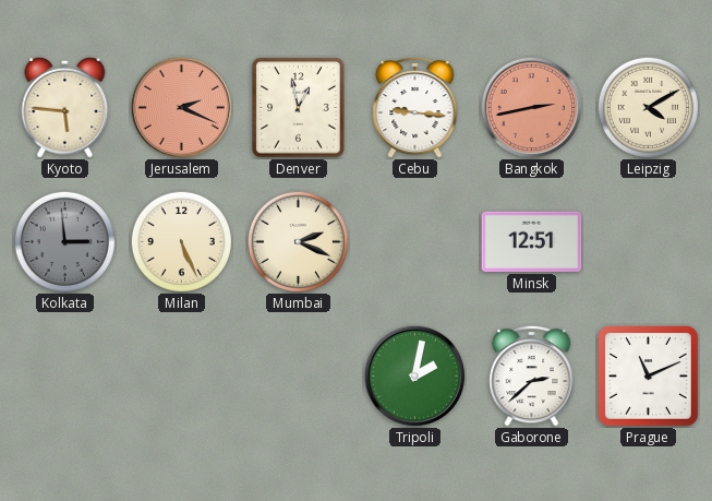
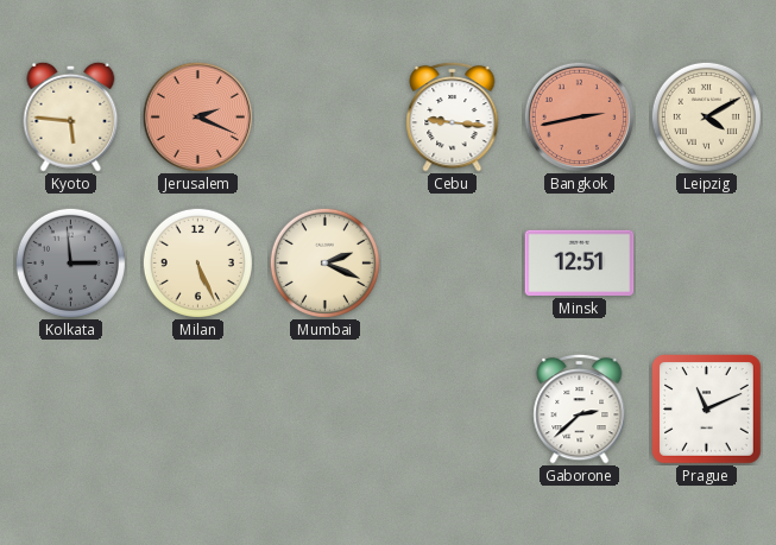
Denver: 12:58 -> none (299, 108)
Tripoli: 2:02 -> none (414, 375)
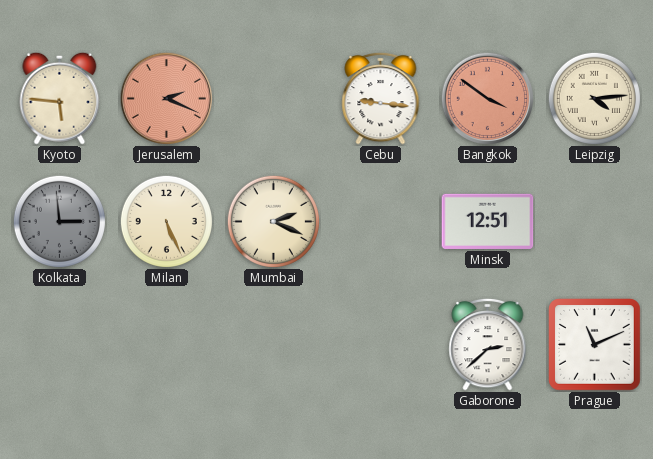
Bangkok: 2:43 -> 3:51 (487, 98)
Leipzig: 4:10 -> 4:14 (594, 98)
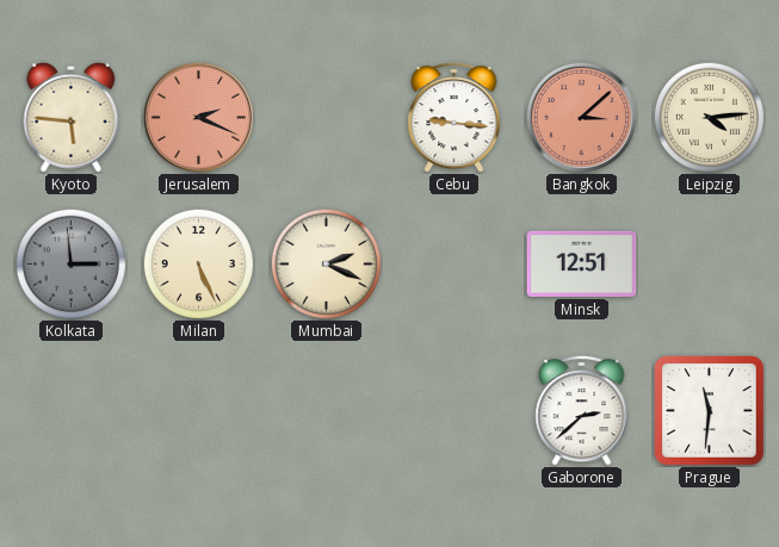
Bangkok: 3:51 -> 3:08 (581, 117)
Prague: 11:11 -> 11:31 (710, 411)
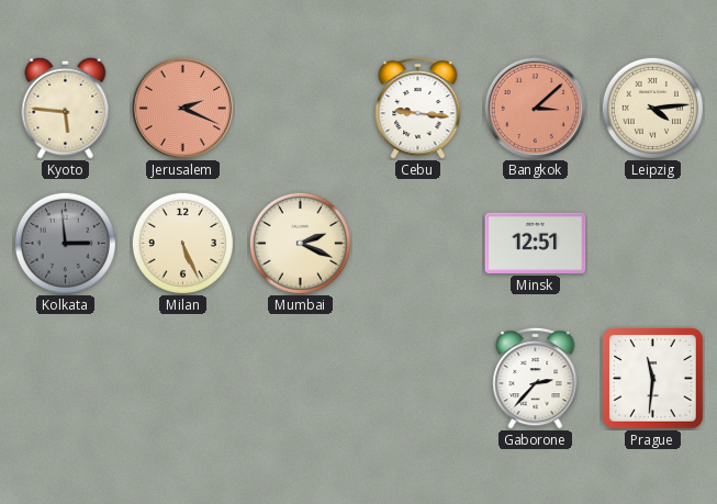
Gaborone: 2:38 -> 2:37 (536, 378)
